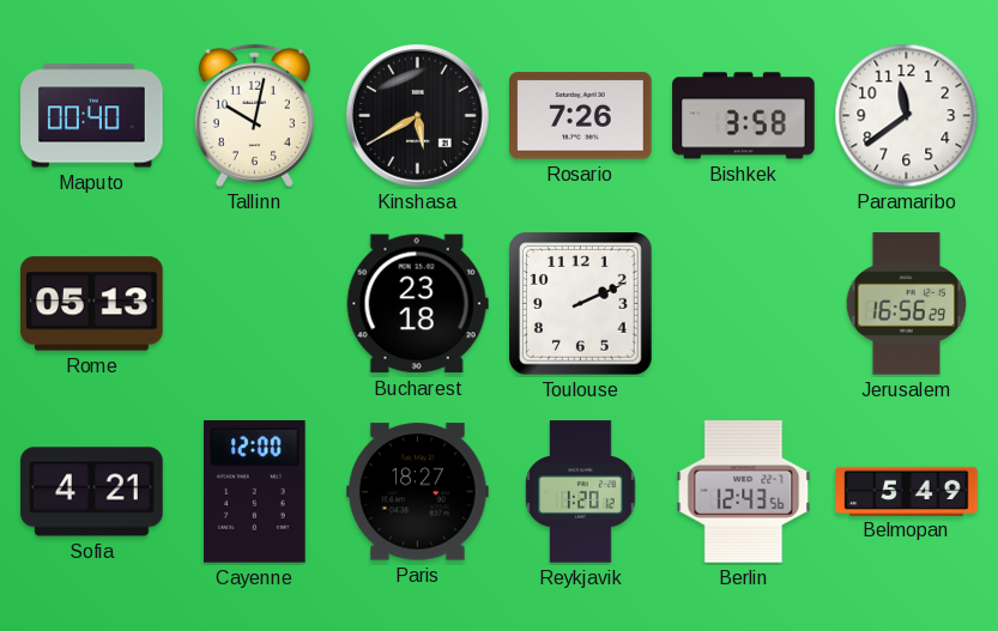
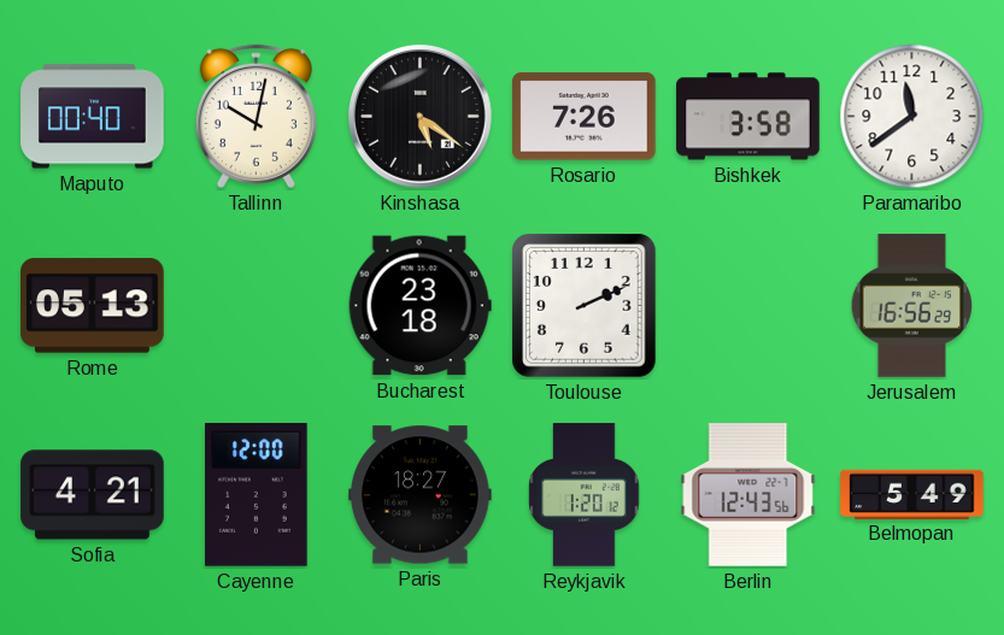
Kinshasa: 5:40 -> 5:21 (421, 117)
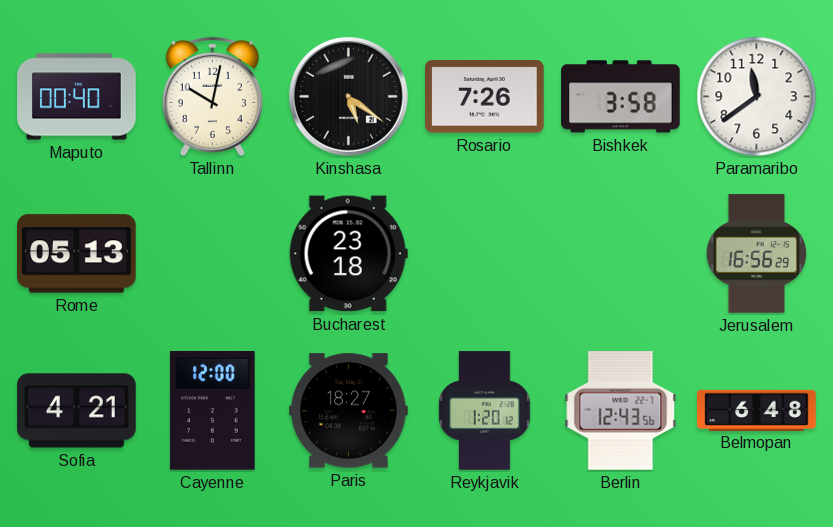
Toulouse: 2:11 -> none (585, 306)
Belmopan: 5:49 -> 6:48 (757, 410)
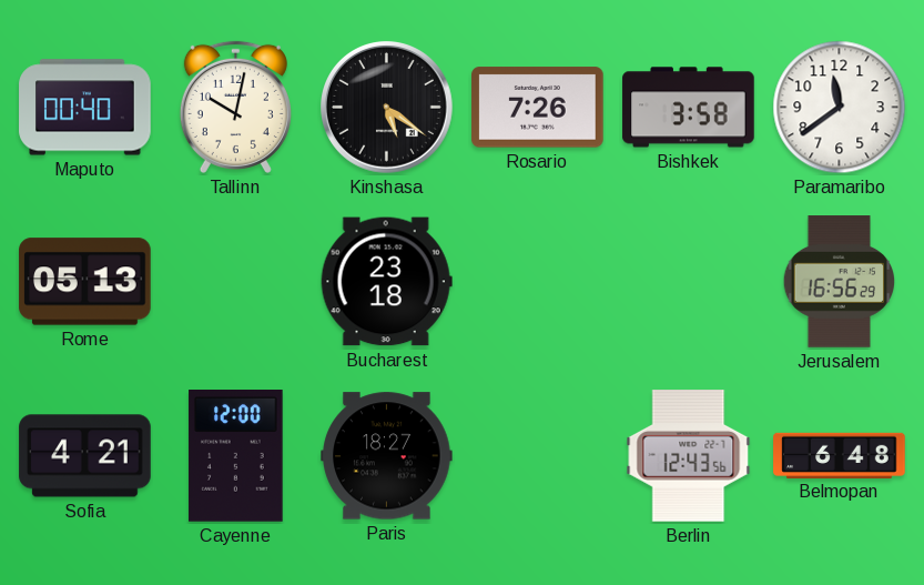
Reykjavik: 1:20 -> none (485, 411)
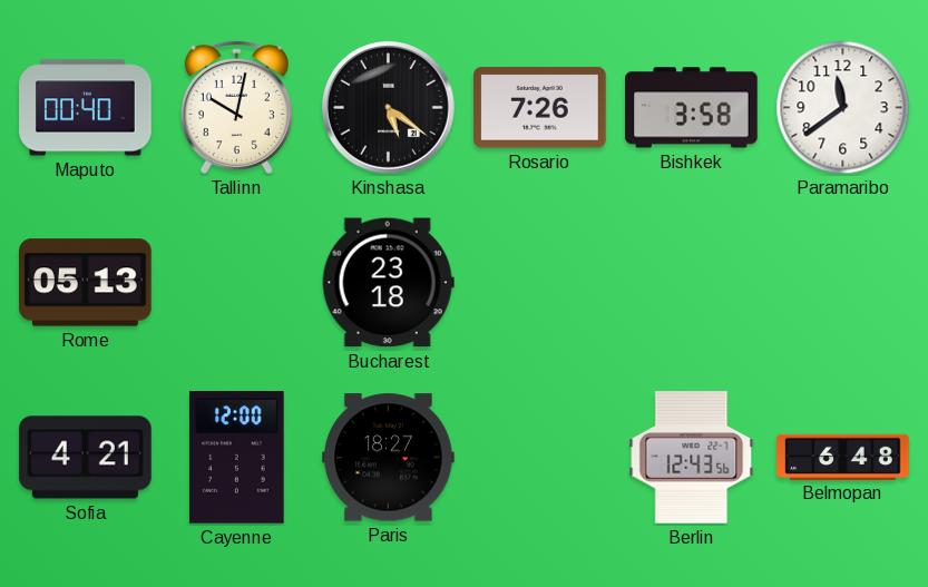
Jerusalem: 16:56 -> none (839, 282)
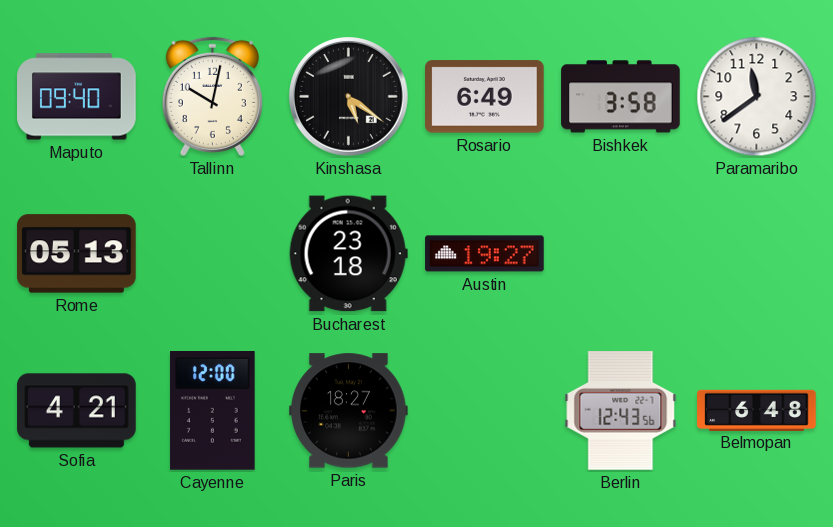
Maputo: 00:40 -> 09:40 (77, 97)
Rosario: 7:26 -> 6:49 (485, 97)
Austin: none -> 19:27 (485, 254)
